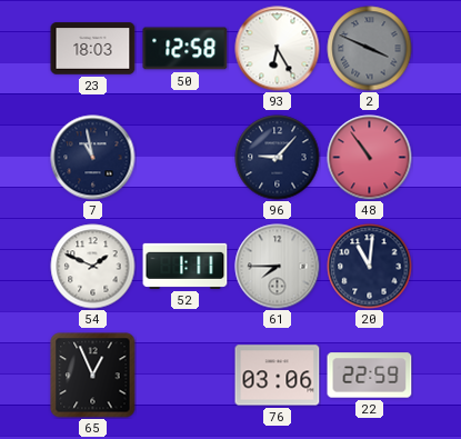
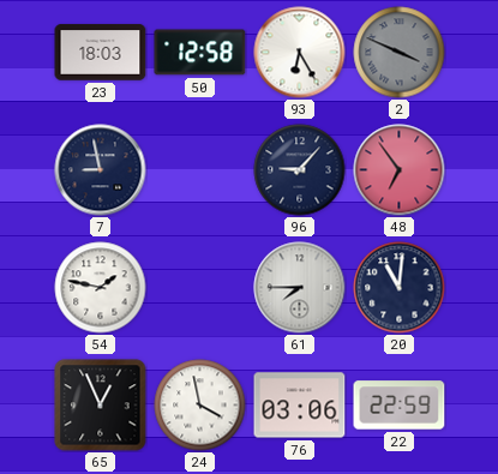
7: 10:58 -> 8:58 (101, 170)
48: 10:54 -> 6:54 (400, 170)
54: 1:49 -> 1:47 (101, 288)
52: 1:11 -> none (186, 266)
24: none -> 3:58 (200, 406)
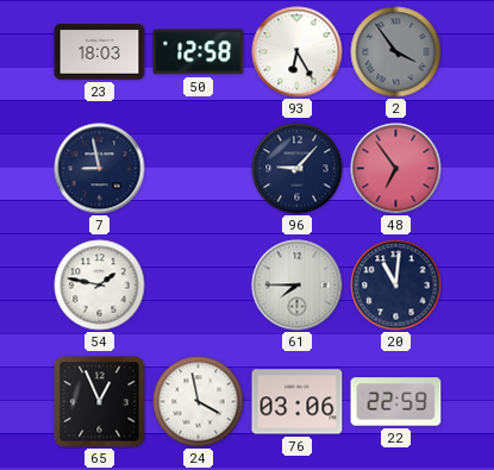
2: 3:49 -> 3:54 (396, 52)
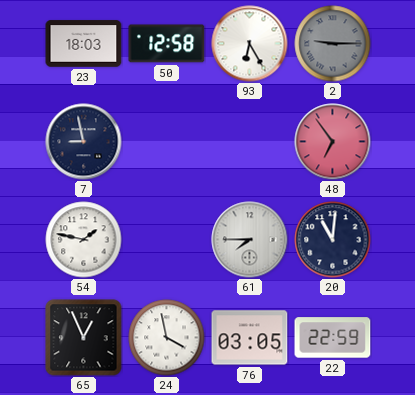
2: 3:54 -> 9:15 (333, 44)
96: 9:07 -> none (298, 169)
76: 03:06 -> 03:05 (250, 338)
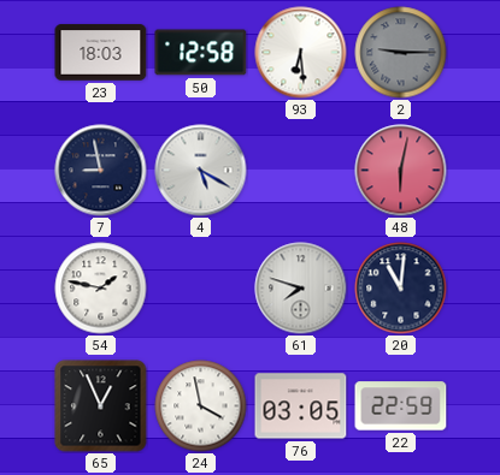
93: 6:25 -> 6:29 (301, 53)
4: none -> 5:20 (201, 171)
48: 6:54 -> 6:02 (401, 171)
61: 7:45 -> 7:48 (301, 289)
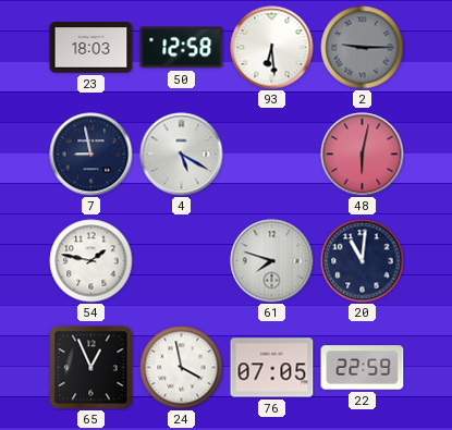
76: 03:05 -> 07:05 (272, 368)
